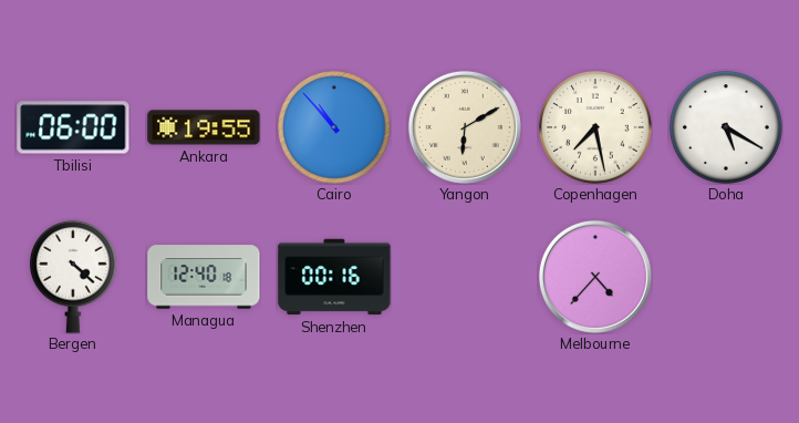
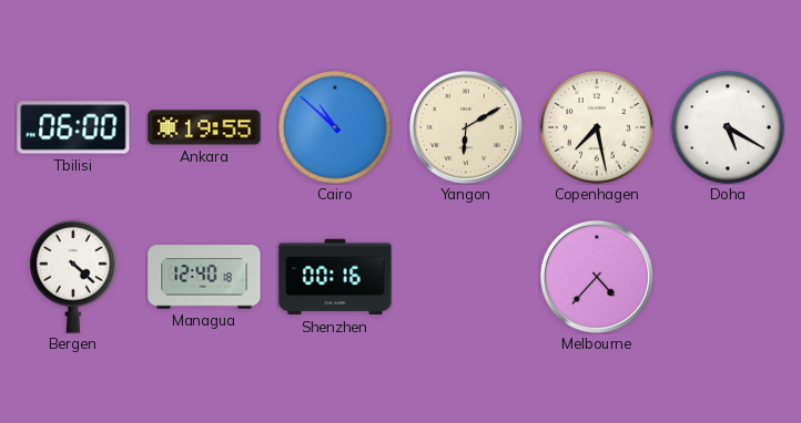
Cairo: 10:53 -> 10:52 (335, 127)
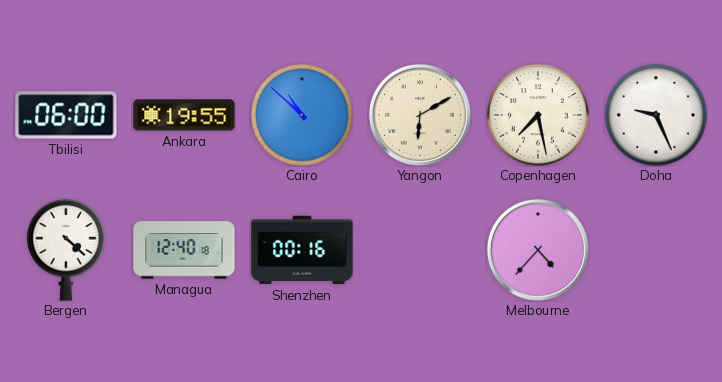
Doha: 5:20 -> 9:26 (656, 115)
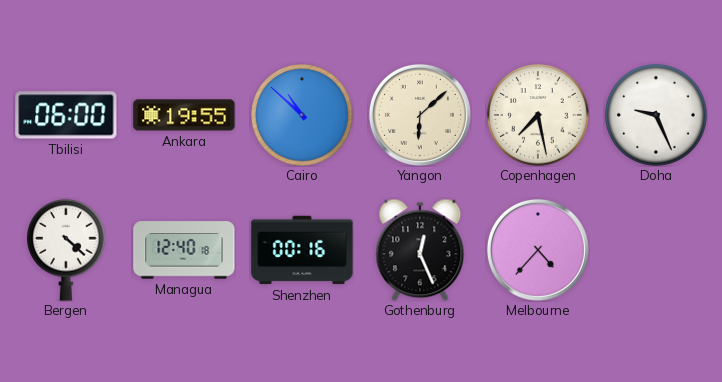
Yangon: 6:10 -> 6:08 (420, 115)
Gothenburg: none -> 12:26 (420, 250)
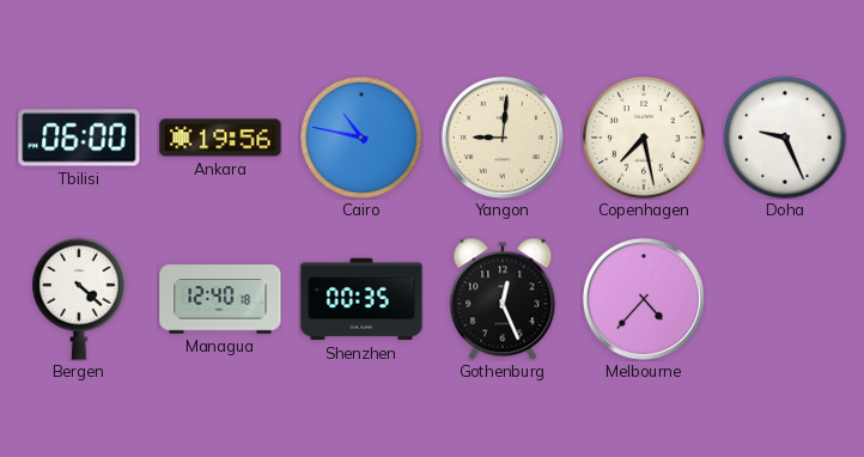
Ankara: 19:55 -> 19:56 (220, 138)
Cairo: 10:52 -> 10:47 (361, 138)
Yangon: 6:08 -> 9:01 (503, 138)
Shenzhen: 00:16 -> 00:35 (361, 299)
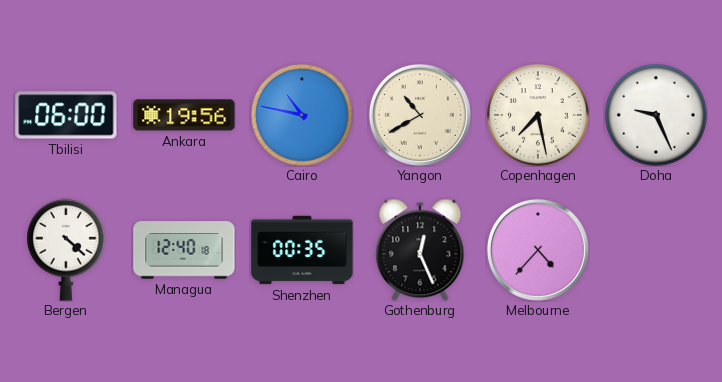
Yangon: 9:01 -> 10:40 (420, 115)
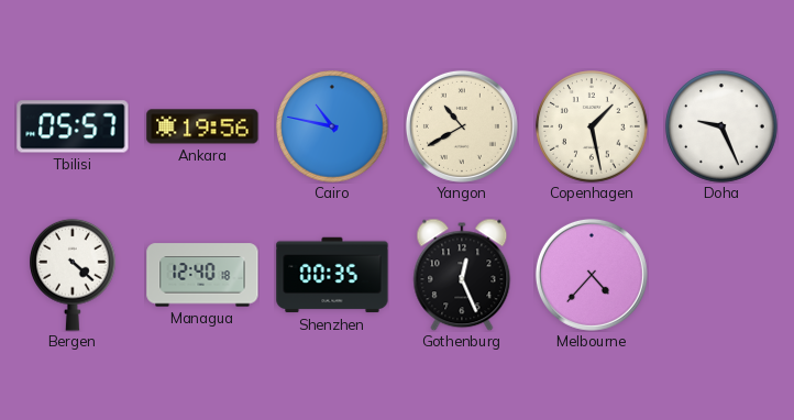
Tbilisi: 06:00 -> 05:57 (73, 126)
Copenhagen: 7:28 -> 1:28 (592, 126)
